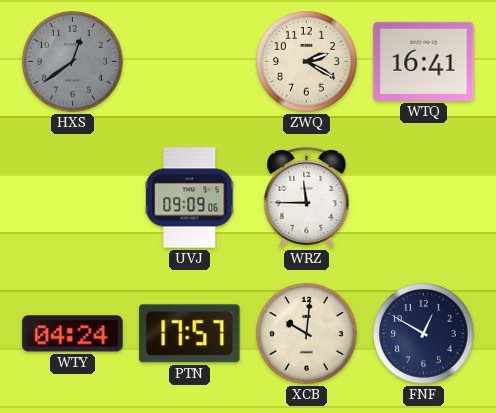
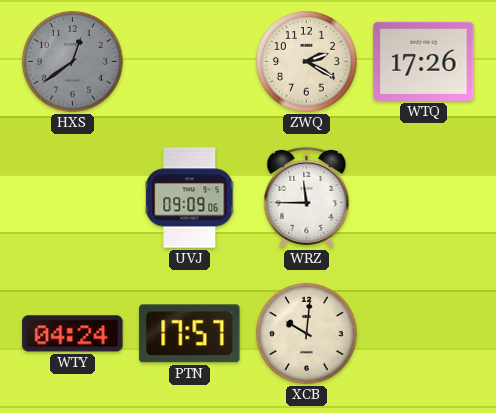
WTQ: 16:41 -> 17:26 (424, 61)
FNF: 12:50 -> none (424, 334)
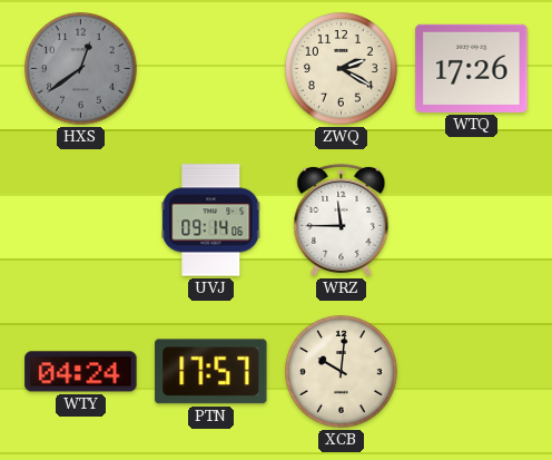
UVJ: 09:09 -> 09:14 (211, 221)
